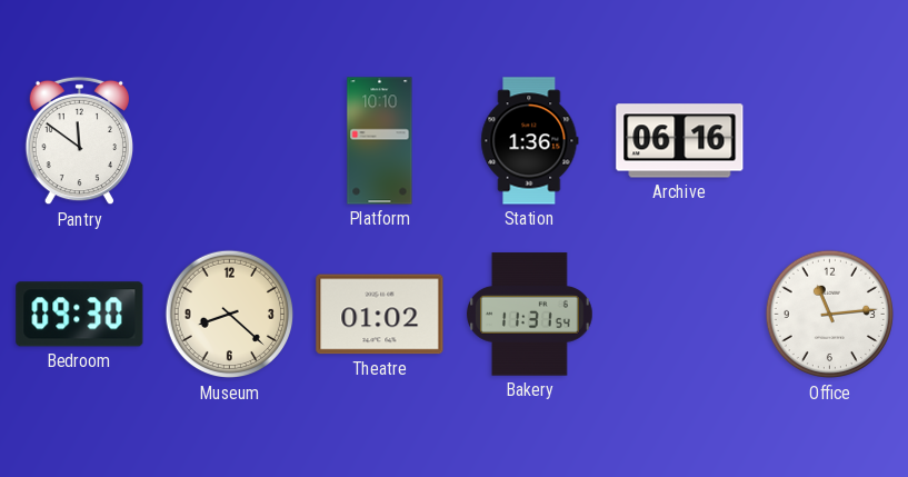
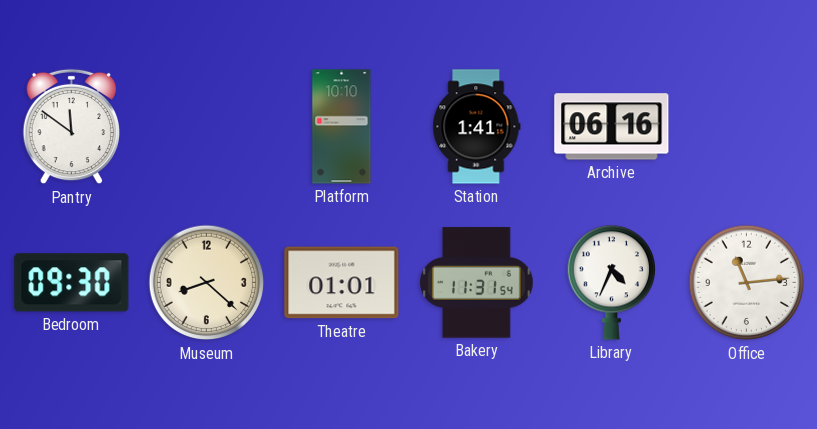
Station: 1:36 -> 1:41 (477, 127)
Theatre: 01:02 -> 01:01 (342, 283)
Library: none -> 4:34 (611, 283)
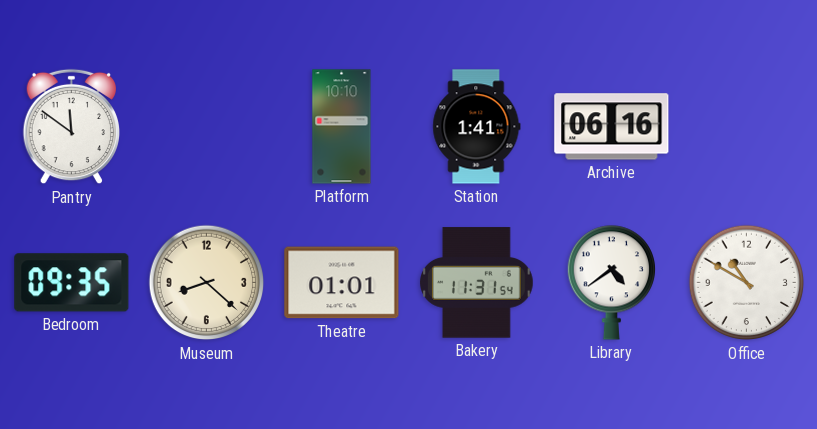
Bedroom: 09:30 -> 09:35 (72, 283)
Library: 4:34 -> 4:39 (611, 283)
Office: 11:14 -> 10:50 (747, 283)
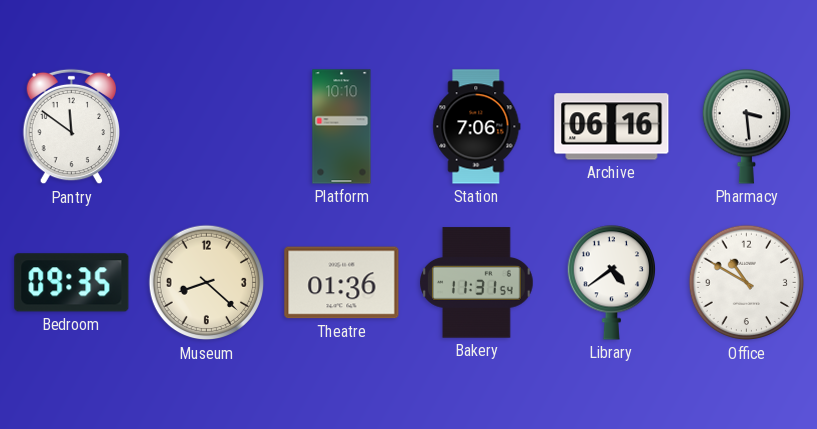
Station: 1:41 -> 7:06 (477, 127)
Pharmacy: none -> 3:29 (746, 127)
Theatre: 01:01 -> 01:36 (342, 283)
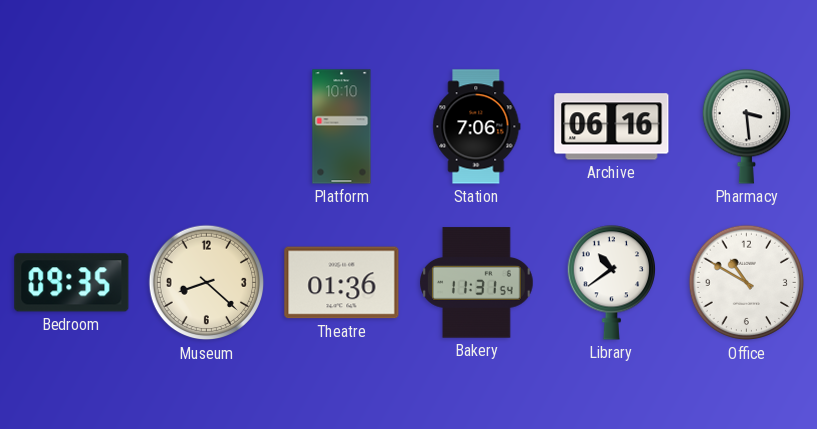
Pantry: 11:51 -> none (71, 127)
Library: 4:39 -> 10:39 (611, 283)
